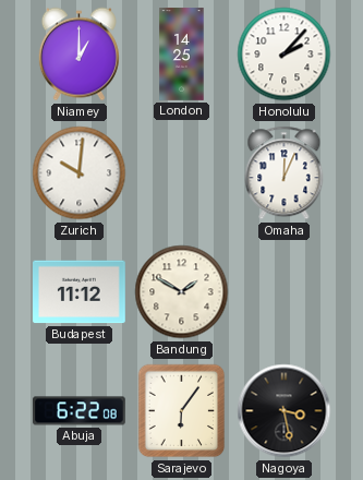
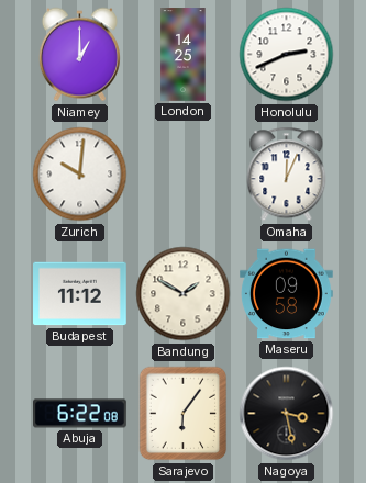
Honolulu: 2:07 -> 2:41 (287, 55)
Maseru: none -> 09:58 (287, 294)
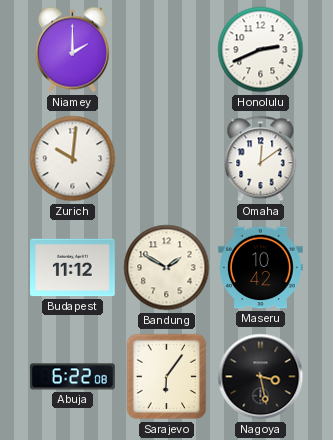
Niamey: 1:00 -> 2:00 (72, 50)
London: 14:25 -> none (184, 55)
Omaha: 12:04 -> 12:09 (261, 159)
Maseru: 09:58 -> 10:42 (261, 268)
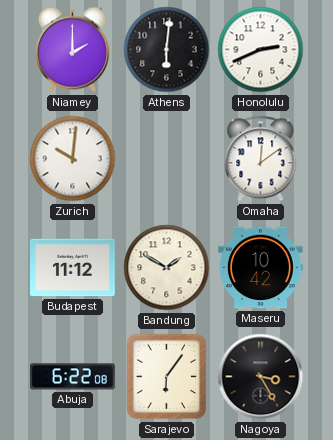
Athens: none -> 6:01 (167, 50)
Nagoya: 3:28 -> 3:25 (261, 377)
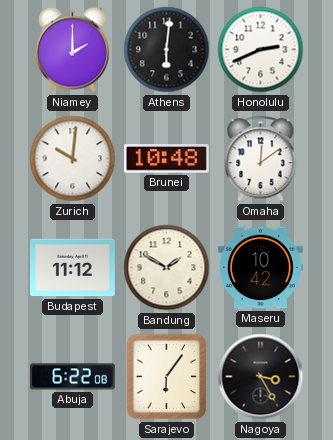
Brunei: none -> 10:48 (167, 159)
